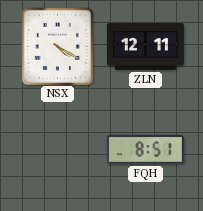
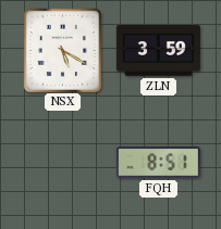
NSX: 4:20 -> 5:20 (62, 50)
ZLN: 12:11 -> 3:59 (158, 51)
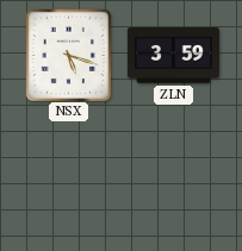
NSX: 5:20 -> 5:18 (68, 55)
FQH: 8:51 -> none (158, 163)
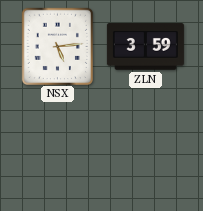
NSX: 5:18 -> 5:14 (57, 46)
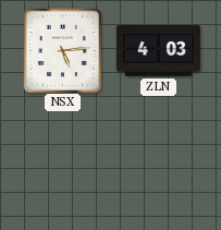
ZLN: 3:59 -> 4:03 (158, 51)
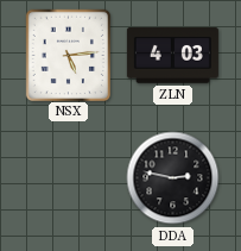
DDA: none -> 2:47 (173, 178)
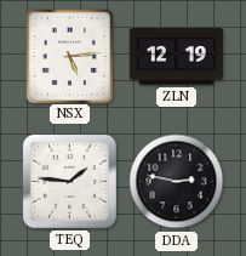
ZLN: 4:03 -> 12:19 (176, 57)
TEQ: none -> 1:46 (69, 181)
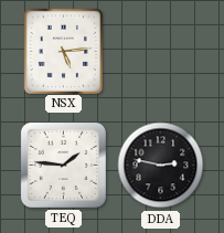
ZLN: 12:19 -> none (176, 57)
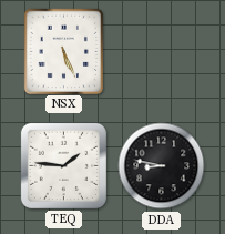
NSX: 5:14 -> 5:26 (63, 51)
DDA: 2:47 -> 8:47 (162, 166)
